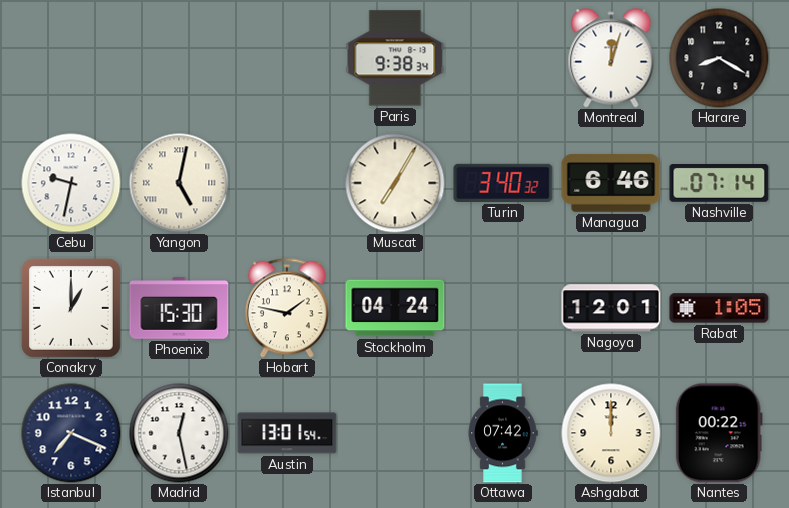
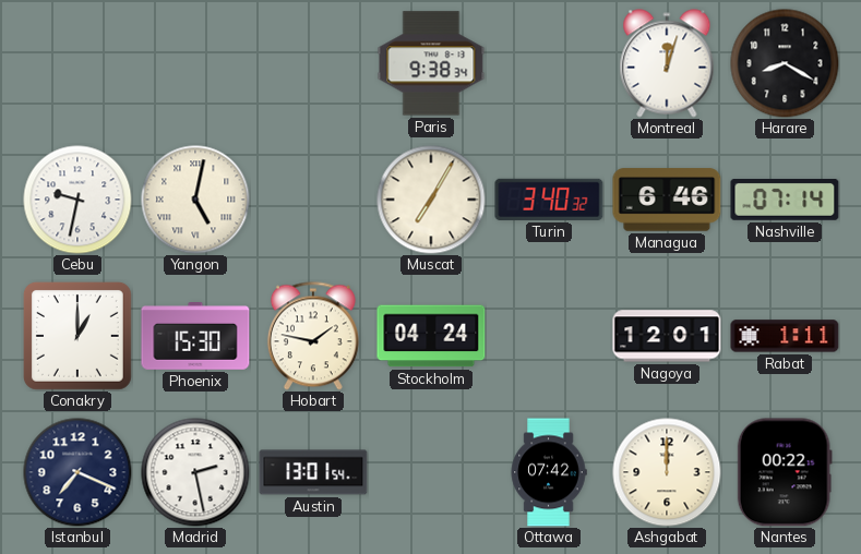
Rabat: 1:05 -> 1:11 (785, 336)
Madrid: 12:28 -> 2:28 (195, 472)
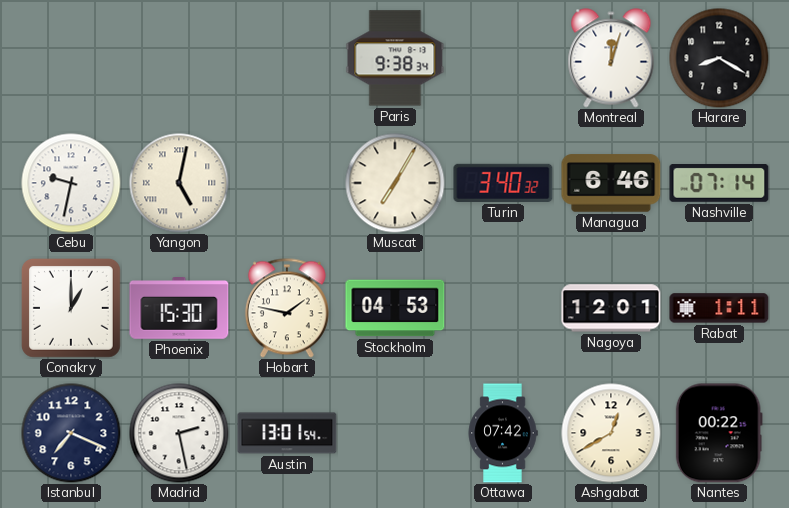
Stockholm: 04:24 -> 04:53 (395, 308)
Ashgabat: 12:00 -> 12:40 (611, 433)
